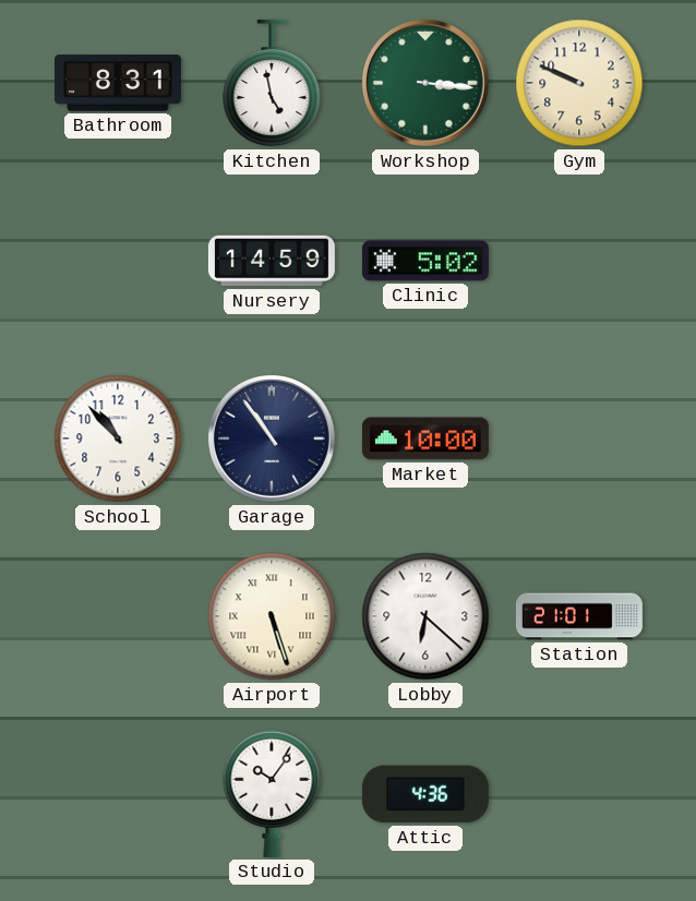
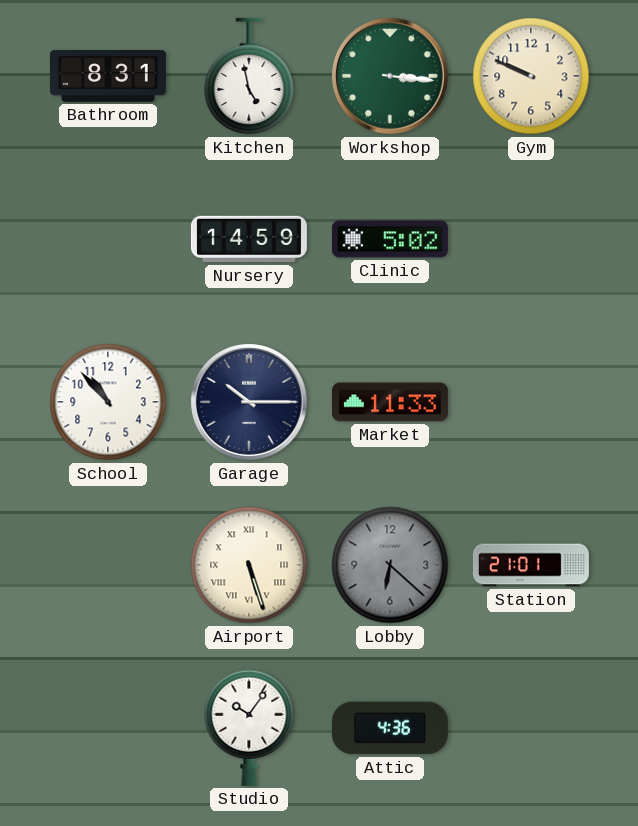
Garage: 10:54 -> 10:15 (250, 403)
Market: 10:00 -> 11:33 (390, 402)
Lobby dial: white -> grey (390, 565)
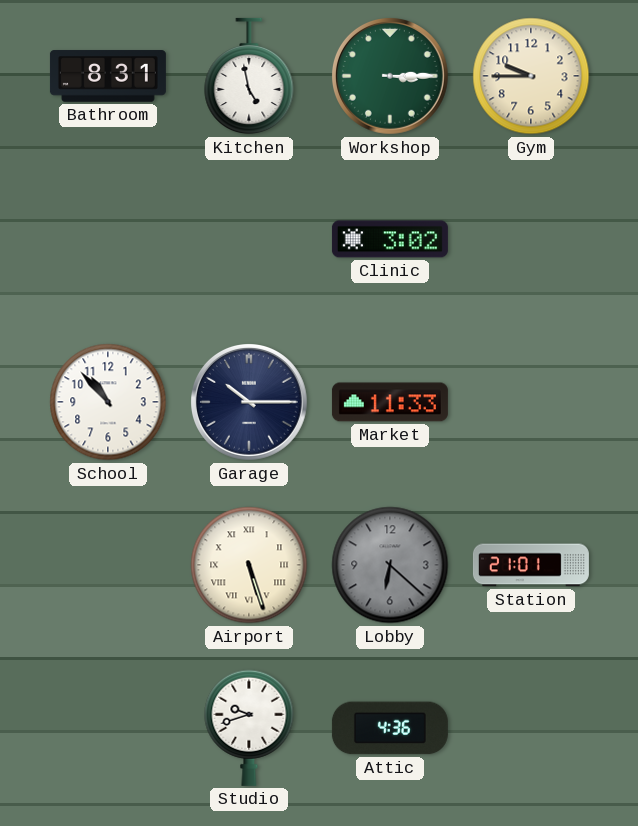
Workshop: 3:16 -> 3:15 (391, 77)
Gym: 9:49 -> 9:45 (531, 76)
Nursery: 14:59 -> none (249, 239)
Clinic: 5:02 -> 3:02 (390, 239)
Studio: 10:06 -> 9:42 (249, 728)
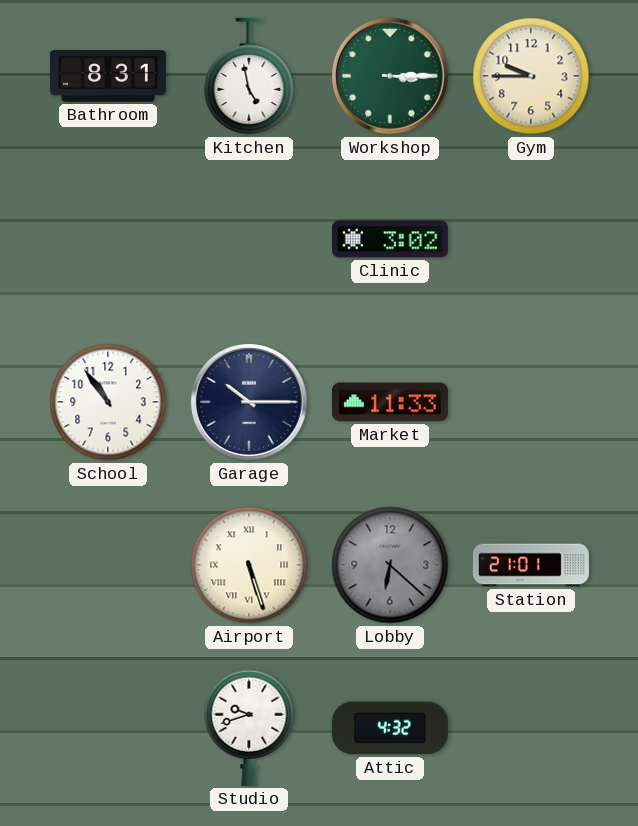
School: 10:53 -> 10:54 (108, 402)
Attic: 4:36 -> 4:32 (390, 728)
